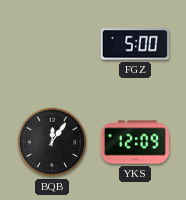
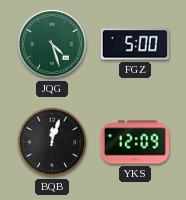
JQG: none -> 4:27 (52, 44)
BQB: 12:06 -> 12:03 (52, 142)
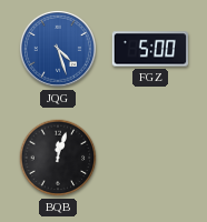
JQG dial: green -> blue (58, 49)
YKS: 12:09 -> none (134, 142)
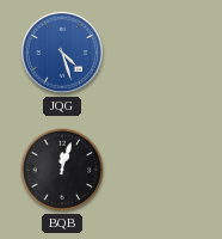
FGZ: 5:00 -> none (149, 49)
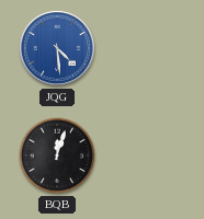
JQG: 4:27 -> 4:29 (57, 48)
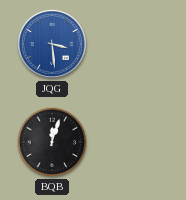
JQG: 4:29 -> 3:29 (52, 44)
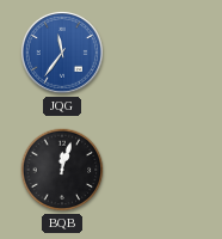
JQG: 3:29 -> 11:36 (62, 53)
